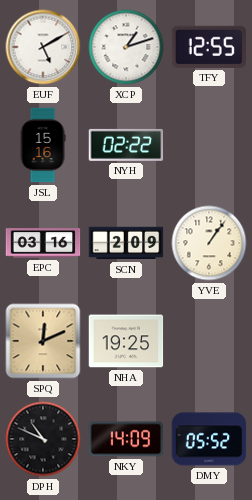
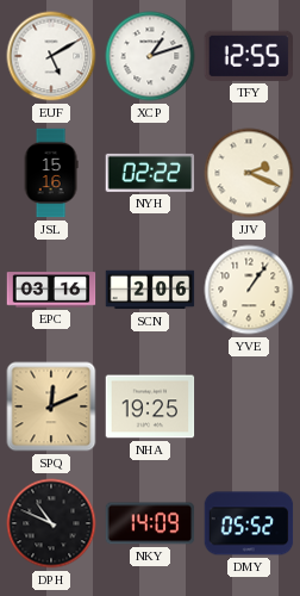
JJV: none -> 2:19 (249, 173)
SCN: 2:09 -> 2:06 (150, 290)
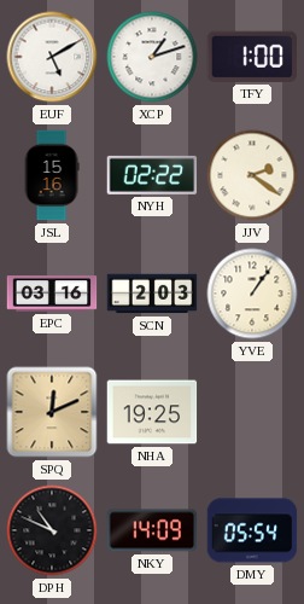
TFY: 12:55 -> 1:00 (251, 57)
JJV: 2:19 -> 2:21 (252, 175)
SCN: 2:06 -> 2:03 (152, 294)
DMY: 05:52 -> 05:54 (252, 530)
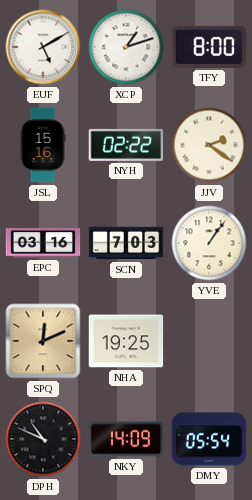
TFY: 1:00 -> 8:00 (208, 47)
SCN: 2:03 -> 7:03 (126, 243)
